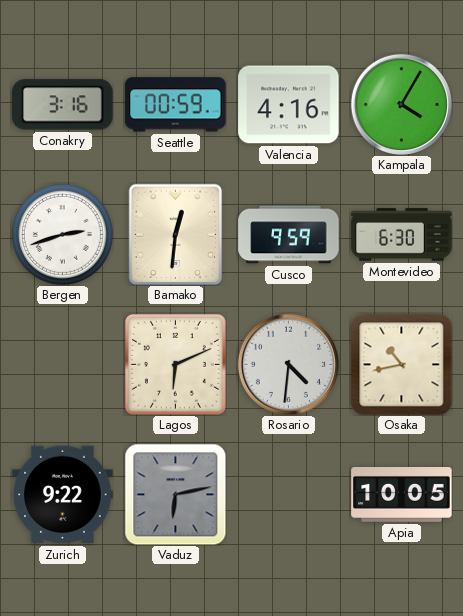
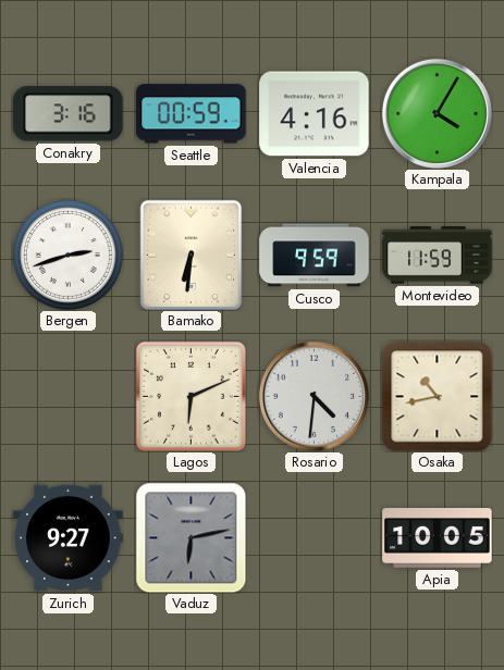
Bamako: 12:31 -> 6:31 (192, 255)
Montevideo: 6:30 -> 11:59 (438, 256)
Zurich: 9:22 -> 9:27 (69, 538)
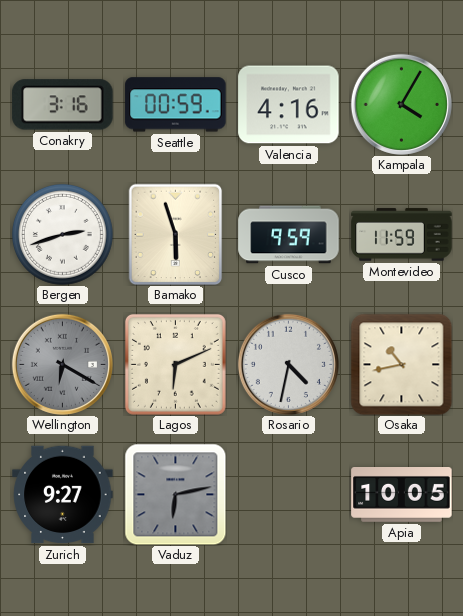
Bamako: 6:31 -> 5:57 (176, 234)
Wellington: none -> 6:20 (62, 364)
Rosario: 4:31 -> 4:32 (288, 364)
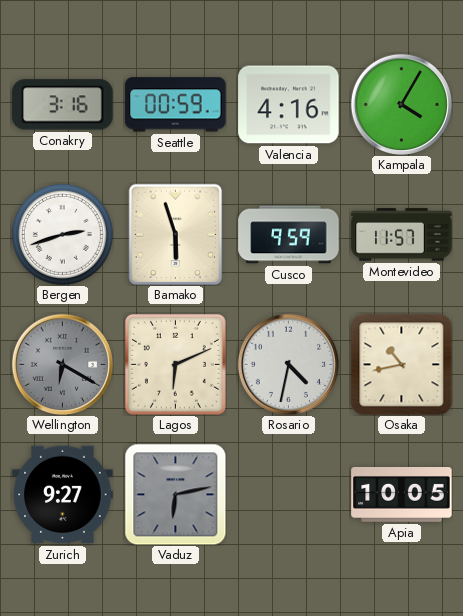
Montevideo: 11:59 -> 11:57 (402, 235)
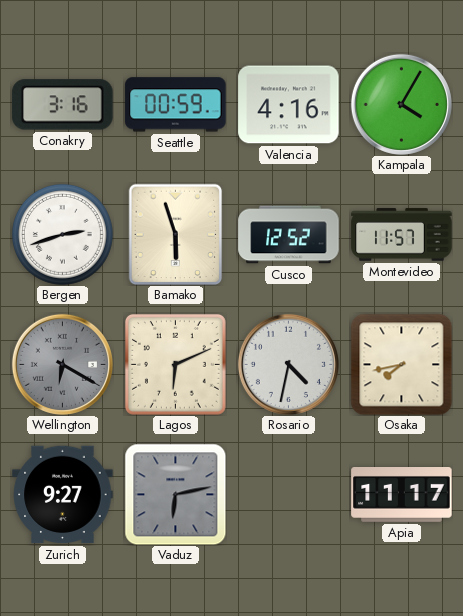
Cusco: 9:59 -> 12:52 (289, 235)
Osaka: 10:43 -> 7:43 (401, 364)
Apia: 10:05 -> 11:17 (402, 495)
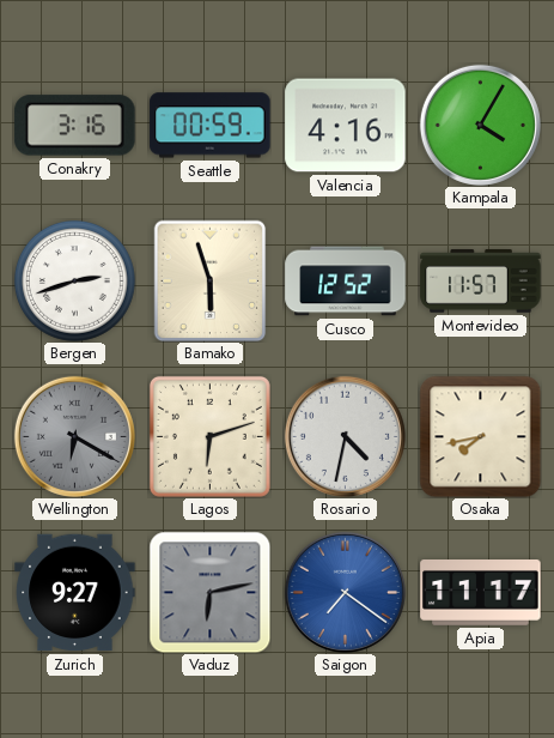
Lagos: 6:11 -> 6:12 (209, 436)
Saigon: none -> 7:21 (345, 592)
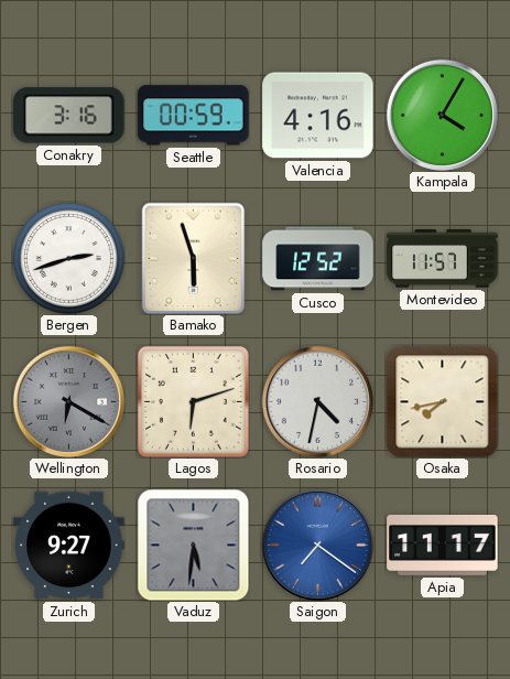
Vaduz: 6:13 -> 5:31 (193, 545)
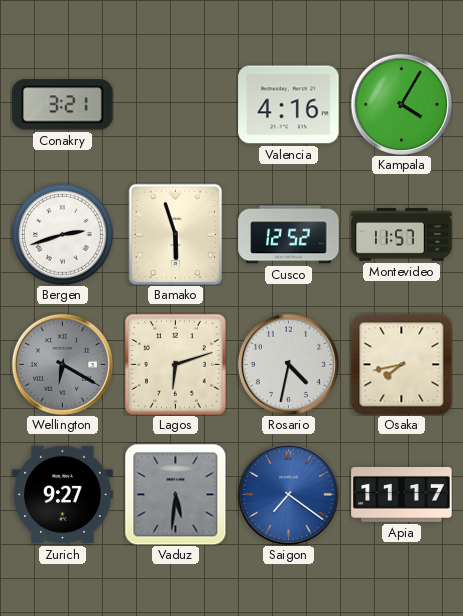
Conakry: 3:16 -> 3:21 (63, 105)
Seattle: 00:59 -> none (194, 116)
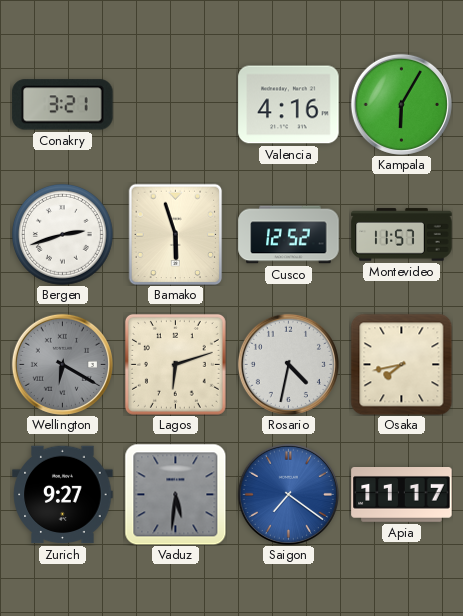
Kampala: 4:05 -> 6:05 (401, 104)
